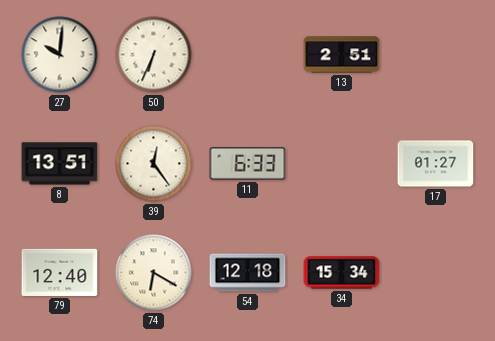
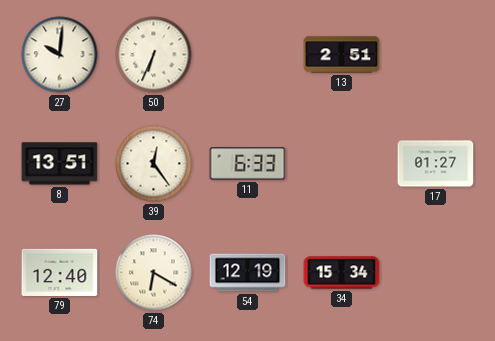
54: 12:18 -> 12:19 (248, 273)
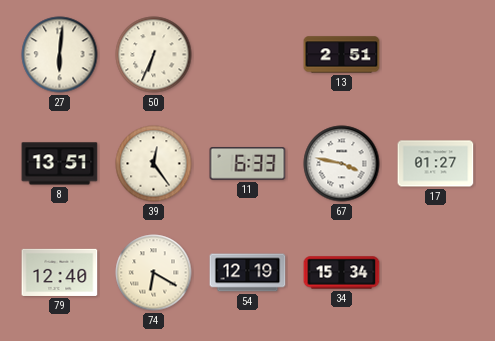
27: 10:01 -> 6:01 (60, 55)
67: none -> 3:47 (342, 164)
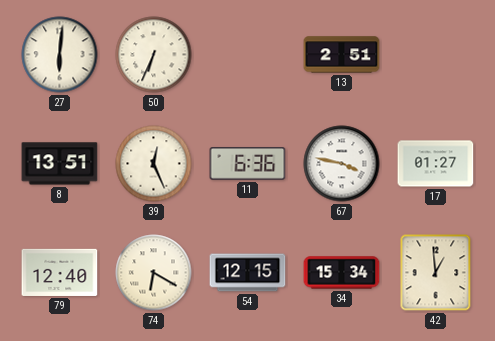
39: 12:24 -> 12:26 (154, 164)
11: 6:33 -> 6:36 (248, 164)
54: 12:19 -> 12:15 (248, 273)
42: none -> 12:59 (436, 273)
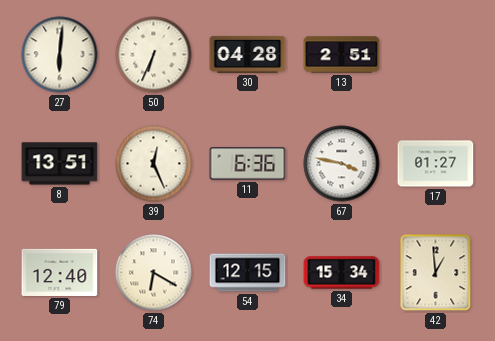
30: none -> 04:28 (248, 54)
